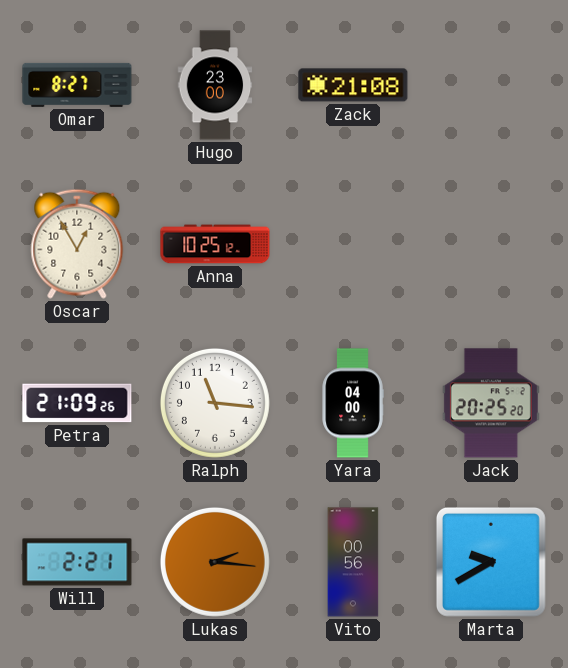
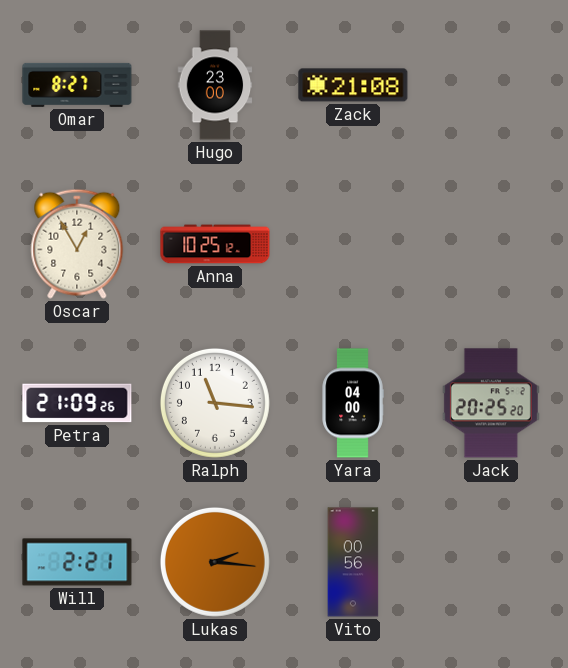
Marta: 9:40 -> none (491, 562)
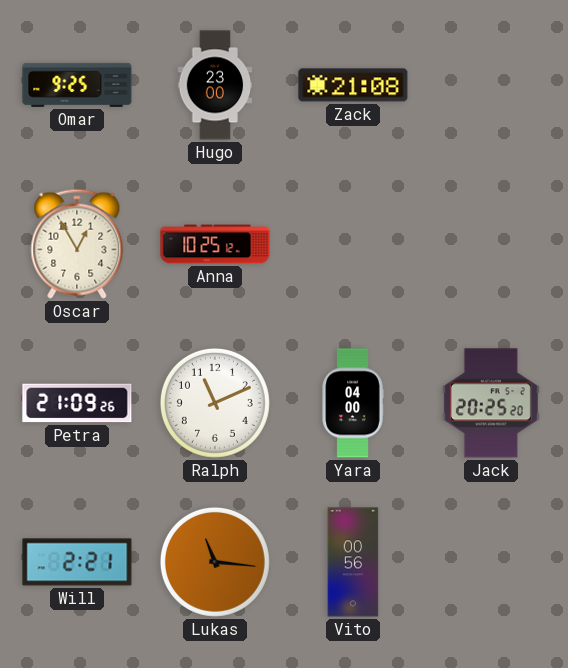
Omar: 8:27 -> 9:25 (77, 85)
Ralph: 11:16 -> 11:11 (215, 403)
Lukas: 2:16 -> 11:16 (215, 562)
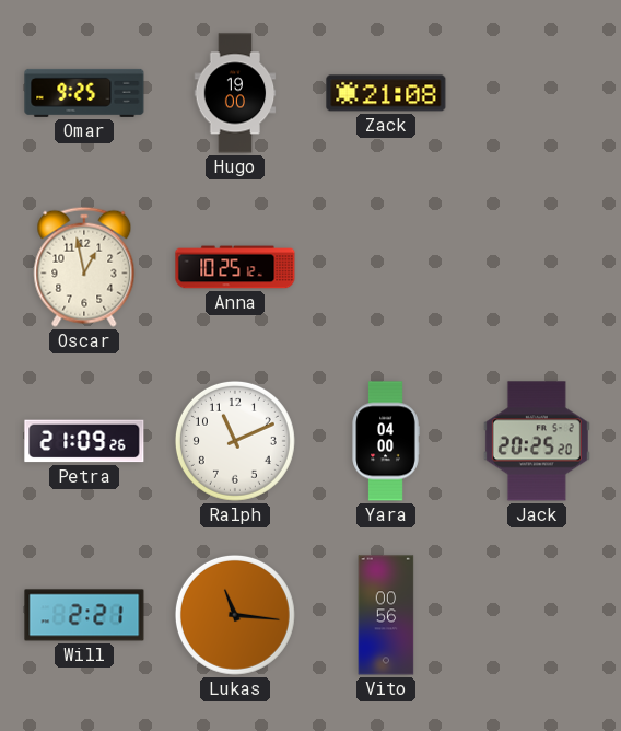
Hugo: 23:00 -> 19:00 (235, 93)
Oscar: 12:55 -> 12:58 (84, 267)
